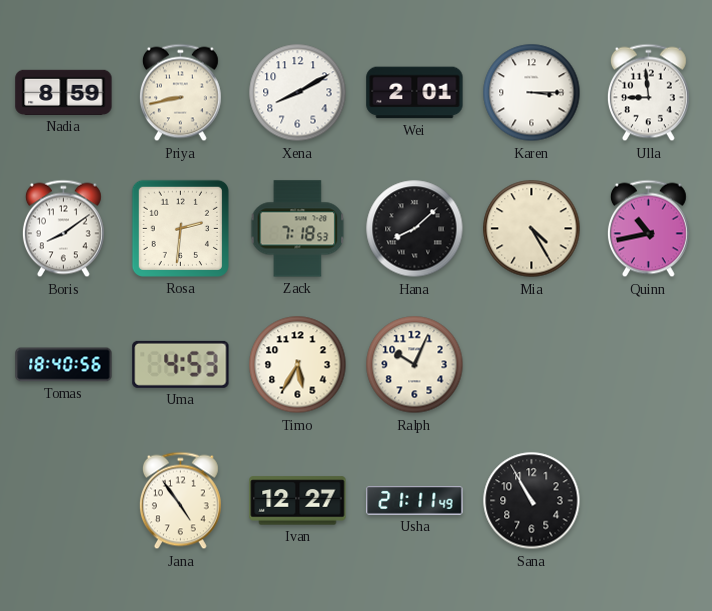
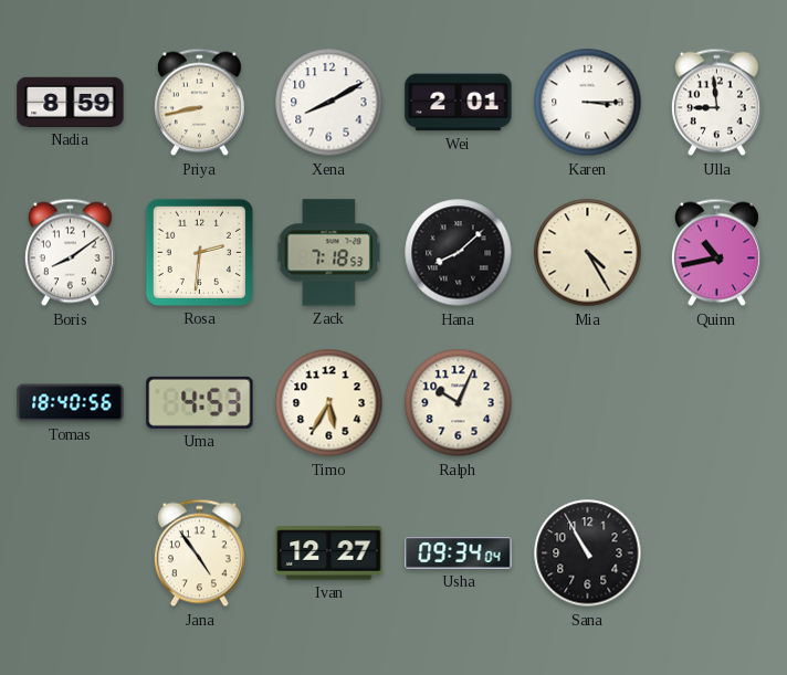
Usha: 21:11 -> 09:34 (459, 553)
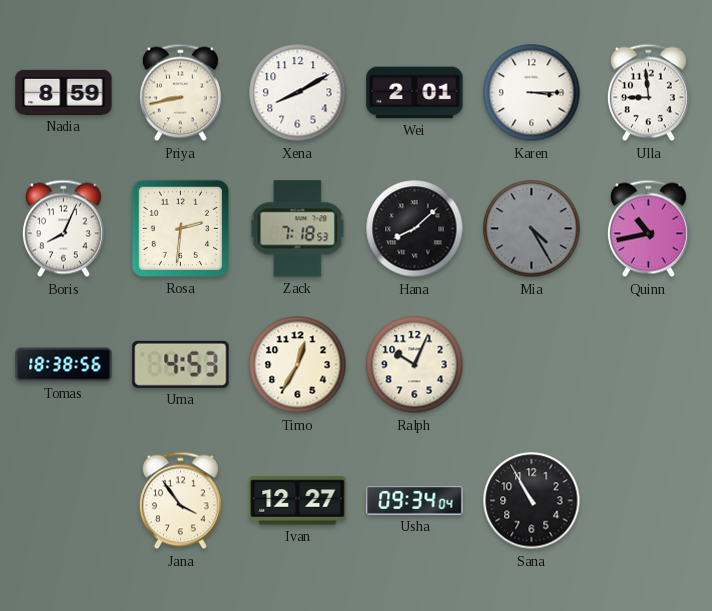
Boris: 8:09 -> 8:04 (63, 229)
Mia dial: cream -> grey (532, 229)
Tomas: 18:40 -> 18:38 (64, 365)
Timo: 5:35 -> 12:35 (298, 365)
Jana: 4:54 -> 3:54 (180, 501)
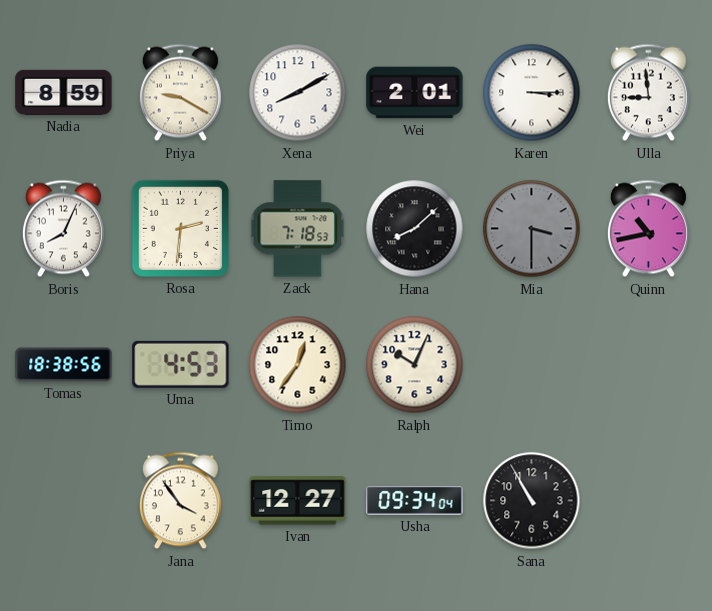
Priya: 8:43 -> 9:20 (180, 93)
Mia: 4:25 -> 3:30 (532, 229)
Timo: 12:35 -> 12:36 (298, 365)
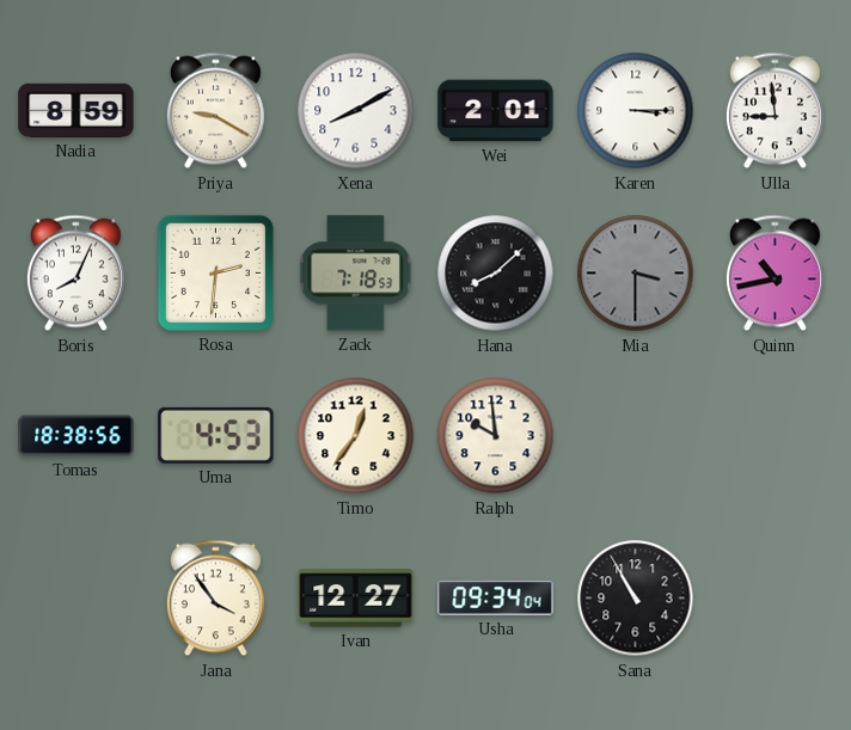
Ralph: 10:04 -> 9:59 (496, 436)
